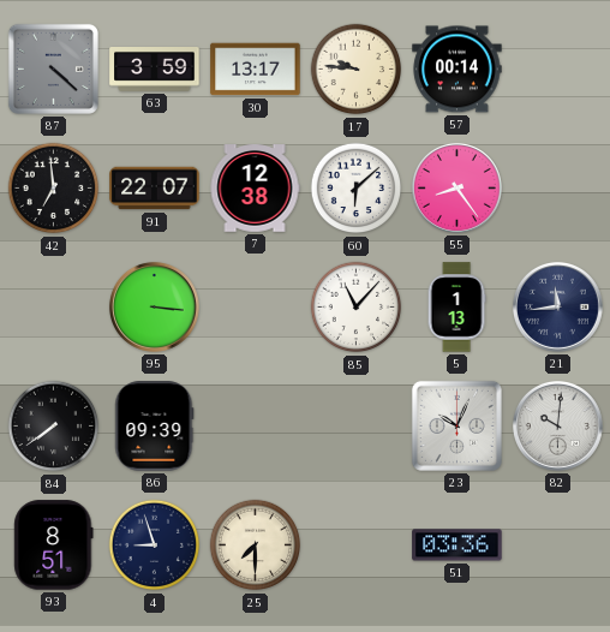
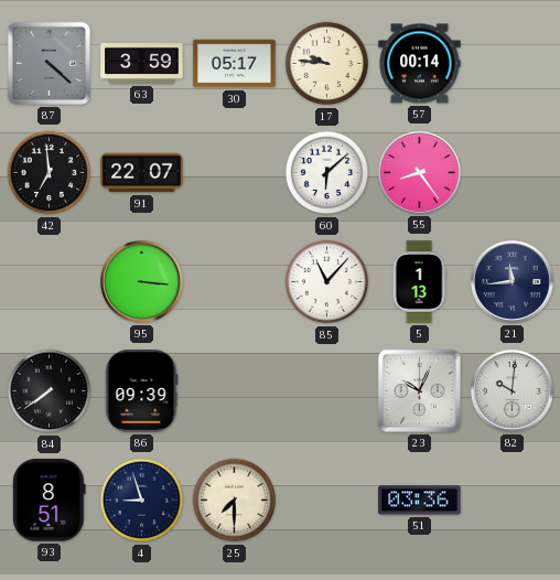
30: 13:17 -> 05:17 (235, 64)
7: 12:38 -> none (255, 189)
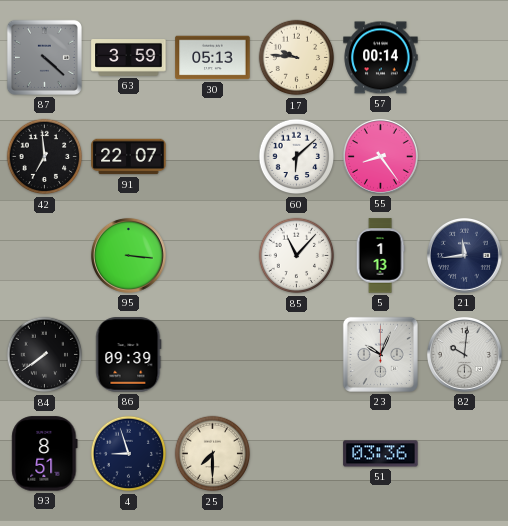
30: 05:17 -> 05:13 (213, 58)
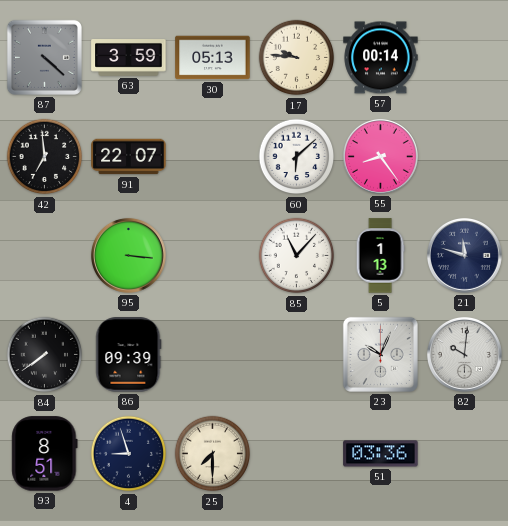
21: 11:44 -> 11:48 (464, 255)
